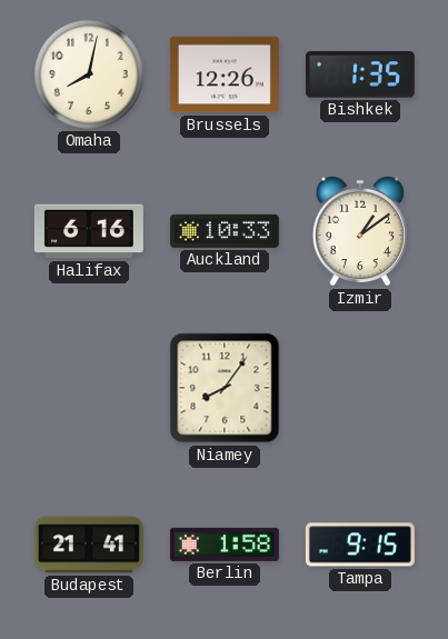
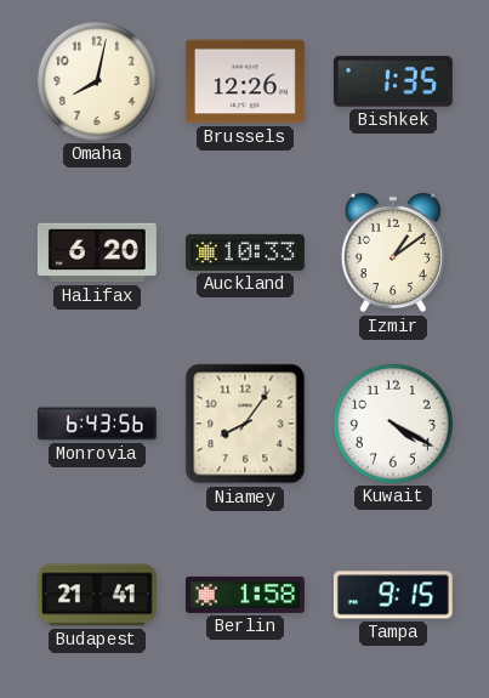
Halifax: 6:16 -> 6:20 (97, 252)
Monrovia: none -> 6:43 (97, 424)
Kuwait: none -> 4:20 (393, 424)
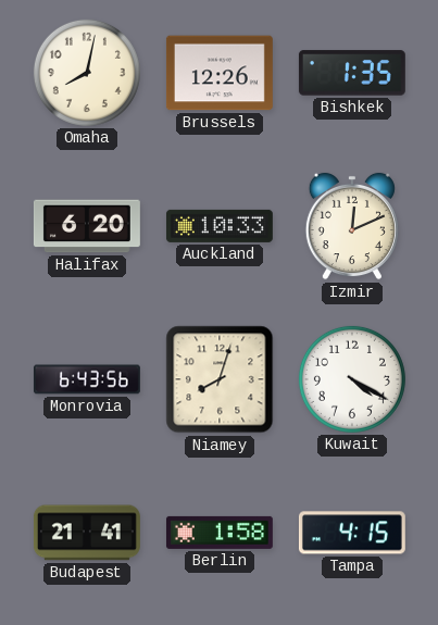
Izmir: 1:09 -> 12:11 (352, 226)
Niamey: 8:06 -> 8:03 (220, 379)
Tampa: 9:15 -> 4:15 (352, 533)
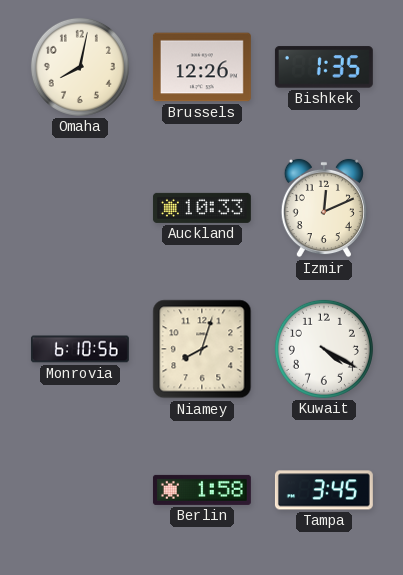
Halifax: 6:20 -> none (87, 226)
Monrovia: 6:43 -> 6:10 (80, 349)
Budapest: 21:41 -> none (87, 533)
Tampa: 4:15 -> 3:45 (324, 490)
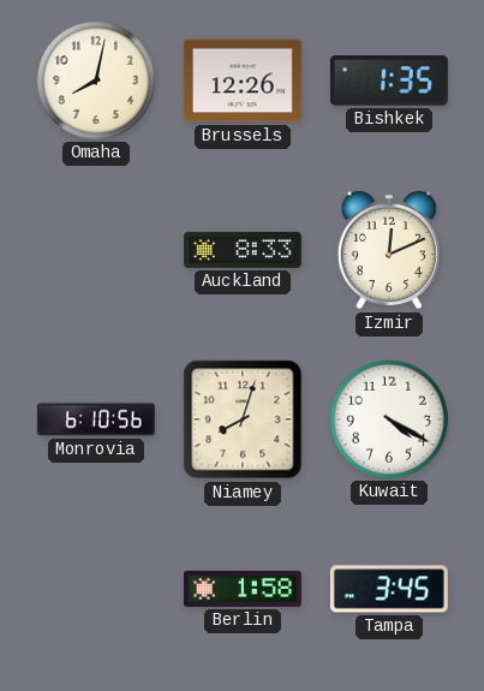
Auckland: 10:33 -> 8:33 (243, 250)
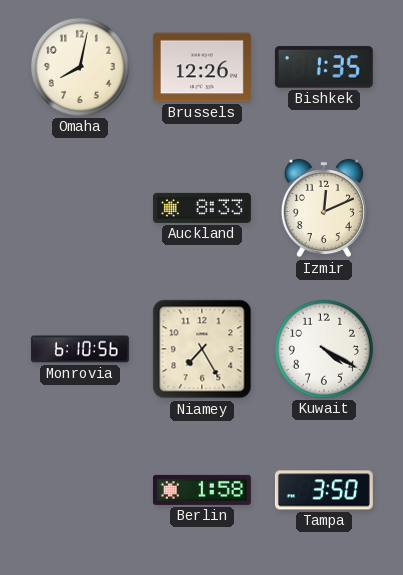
Niamey: 8:03 -> 7:25 (202, 349)
Tampa: 3:45 -> 3:50 (324, 490)
